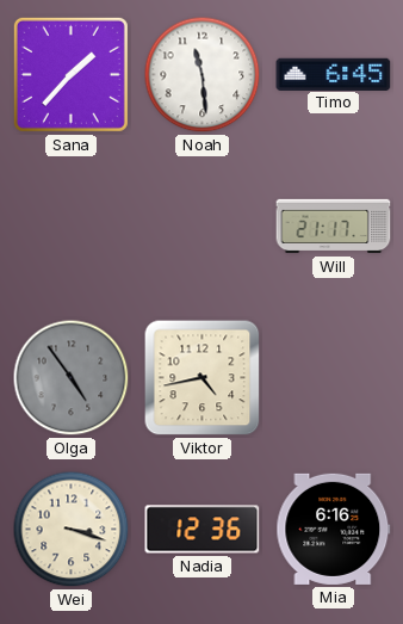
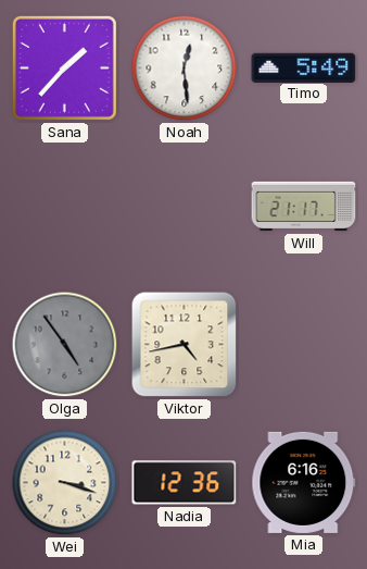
Noah: 11:29 -> 12:29 (185, 69)
Timo: 6:45 -> 5:49 (304, 67)
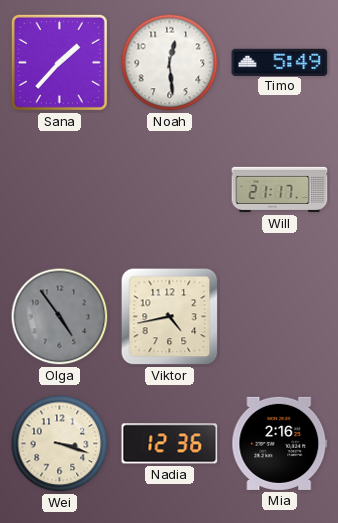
Mia: 6:16 -> 2:16 (280, 443)
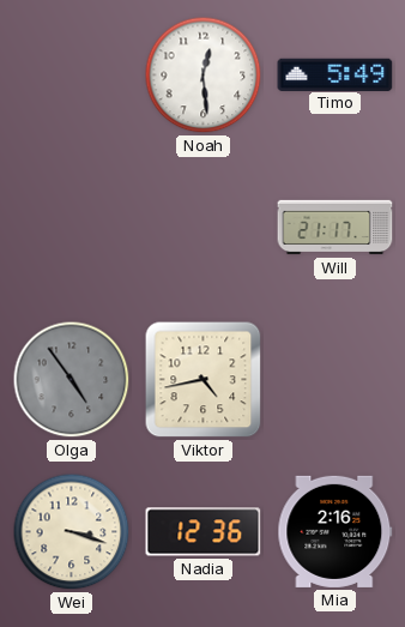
Sana: 1:37 -> none (59, 62)
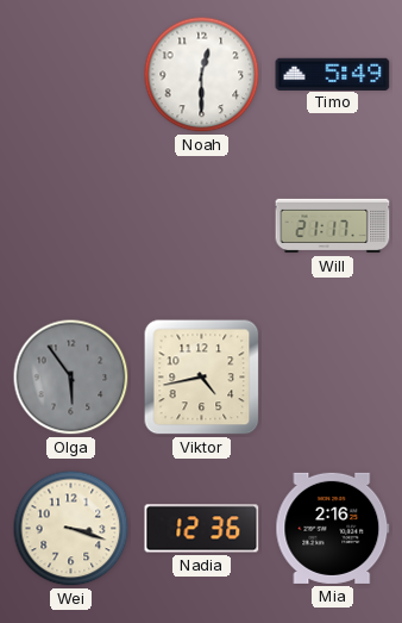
Noah: 12:29 -> 12:30 (202, 75)
Olga: 4:54 -> 5:54 (71, 378)
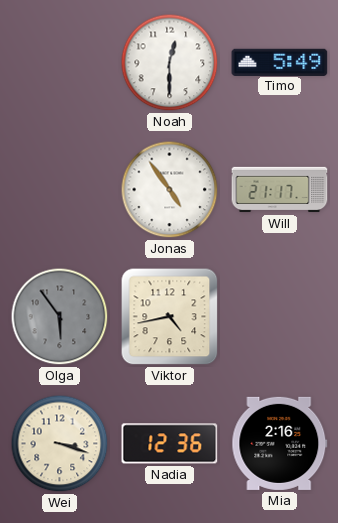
Jonas: none -> 4:54 (170, 190)
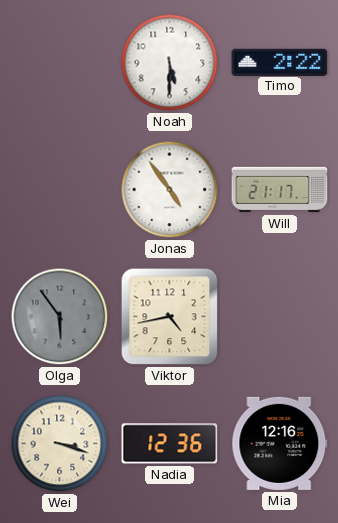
Noah: 12:30 -> 5:30 (170, 63)
Timo: 5:49 -> 2:22 (280, 62)
Mia: 2:16 -> 12:16 (280, 443)
